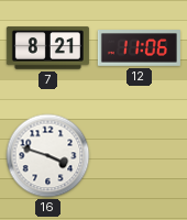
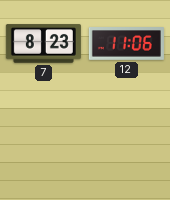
7: 8:21 -> 8:23 (43, 44)
16: 3:48 -> none (48, 156)
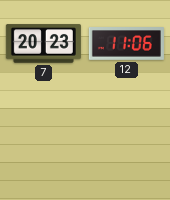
7: 8:23 -> 20:23 (43, 44)
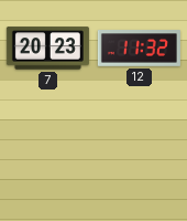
12: 11:06 -> 11:32 (139, 49)
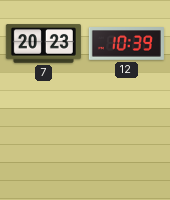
12: 11:32 -> 10:39 (126, 44)
